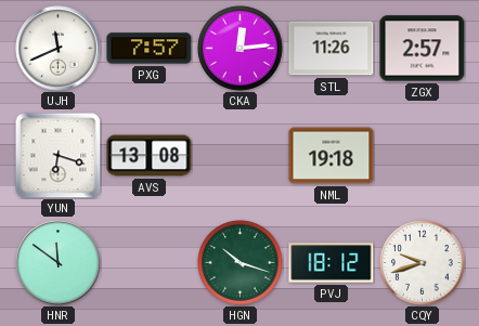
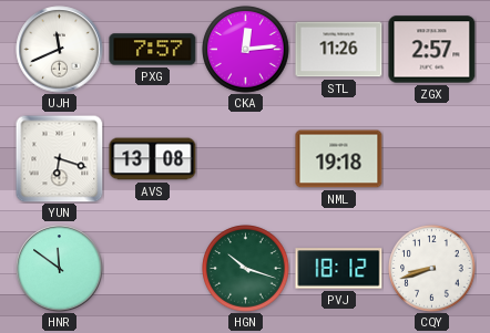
CQY: 9:42 -> 8:42 (432, 269)
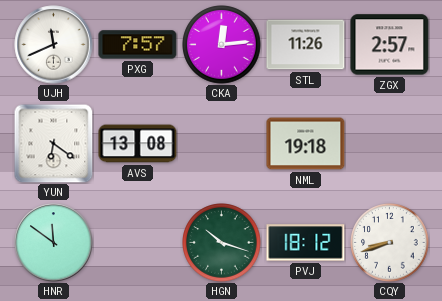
YUN: 6:18 -> 6:21 (53, 143)
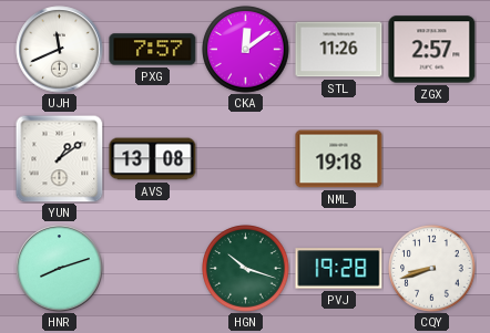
CKA: 12:14 -> 12:09 (246, 50)
YUN: 6:21 -> 1:09 (59, 158)
HNR: 11:51 -> 8:12 (60, 269)
PVJ: 18:12 -> 19:28 (339, 269)
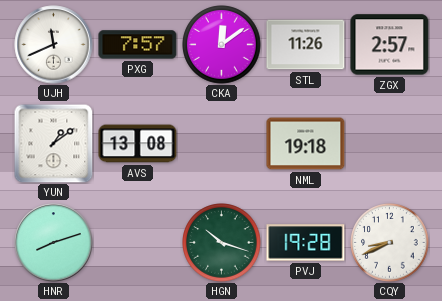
CQY: 8:42 -> 8:41 (390, 243)
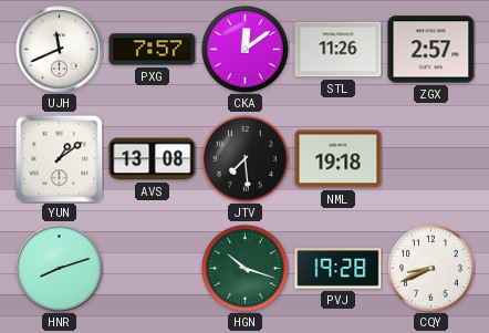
JTV: none -> 7:29 (246, 159)
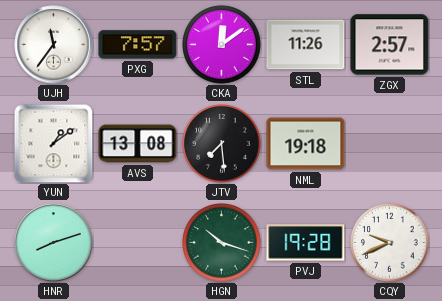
UJH: 11:41 -> 11:36 (54, 45)
CQY: 8:41 -> 9:41 (390, 243)
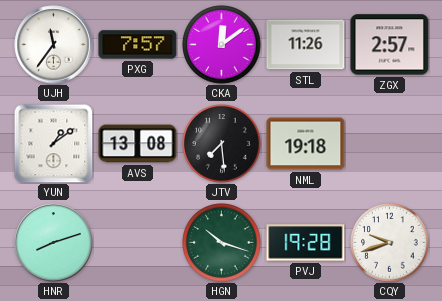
CQY: 9:41 -> 9:42 (390, 243)
